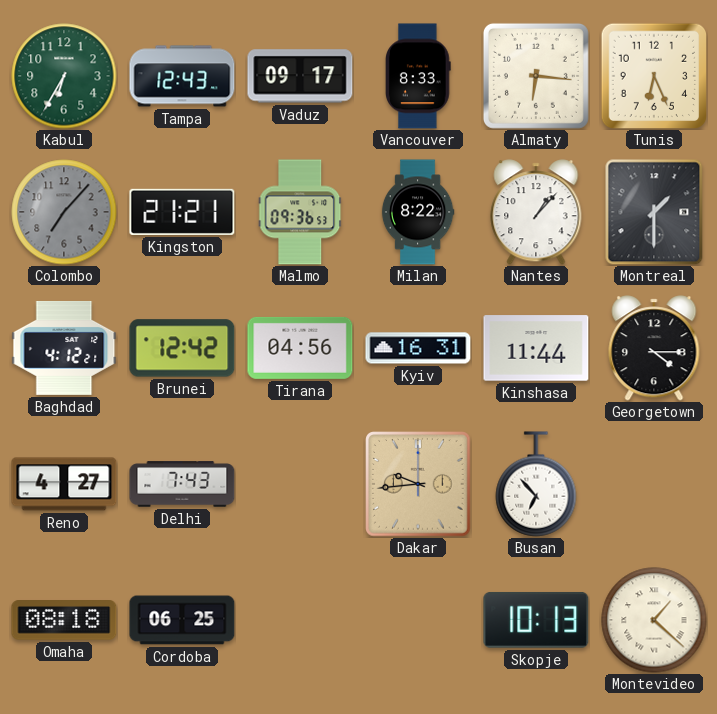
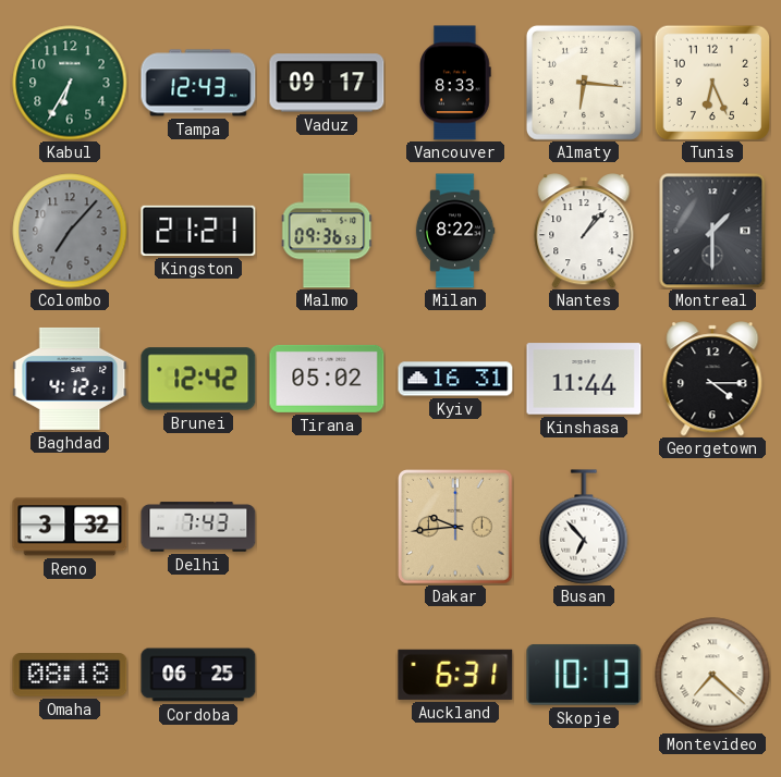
Tirana: 04:56 -> 05:02 (327, 379)
Reno: 4:27 -> 3:32 (70, 527)
Auckland: none -> 6:31 (455, 675)
Montevideo: 1:22 -> 7:22 (712, 675)
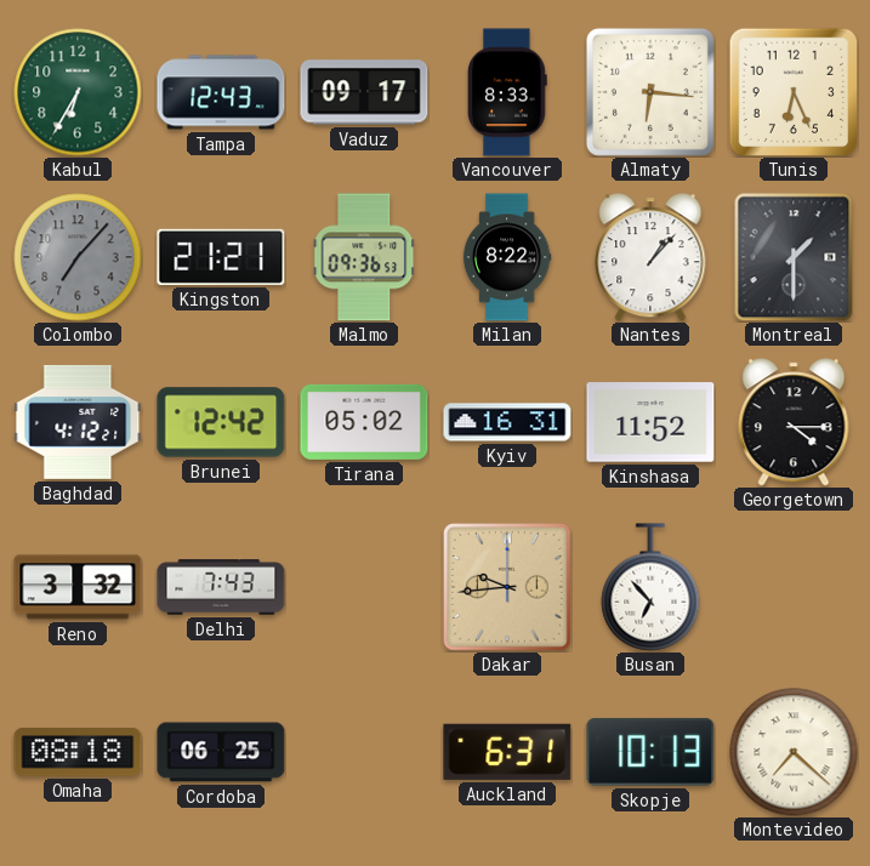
Kinshasa: 11:44 -> 11:52 (650, 422)
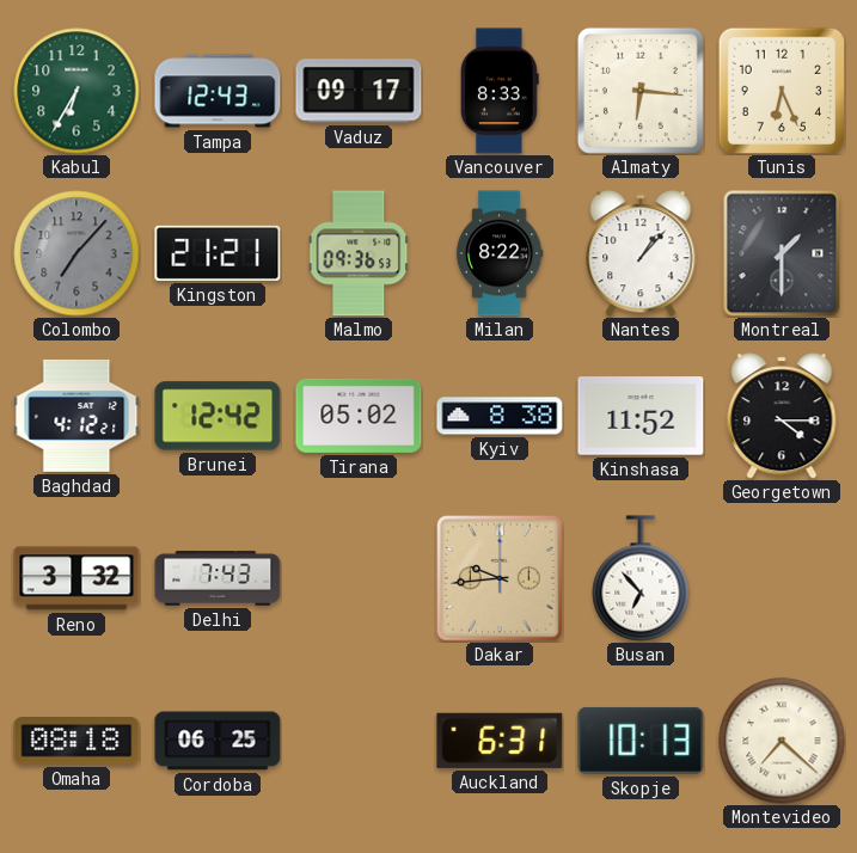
Kyiv: 16:31 -> 8:38 (500, 416)
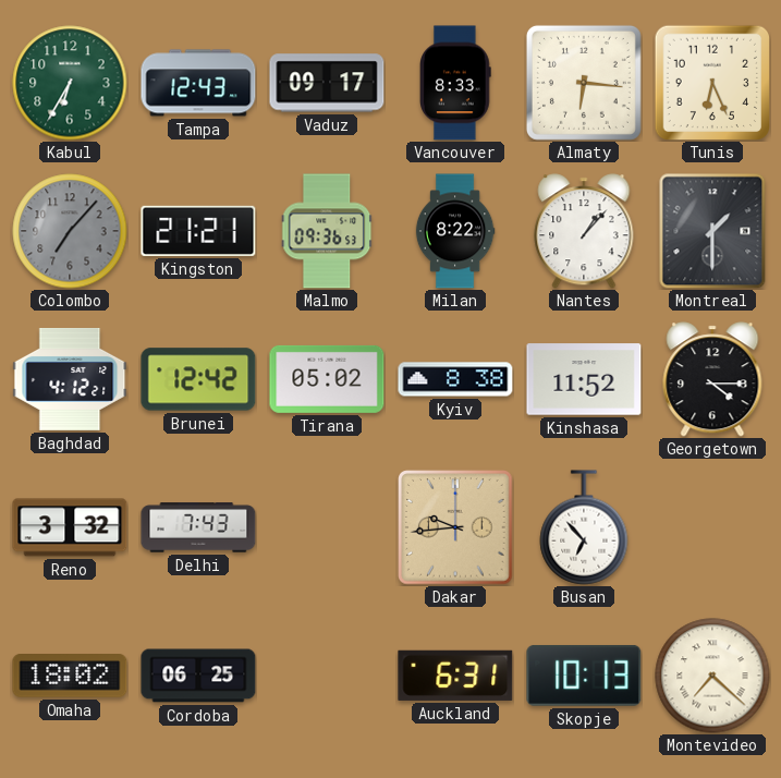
Omaha: 08:18 -> 18:02 (70, 676)
